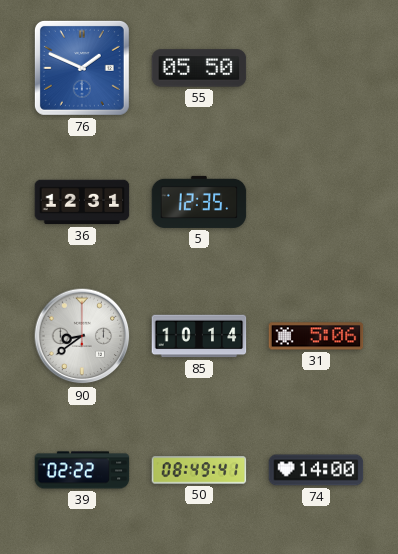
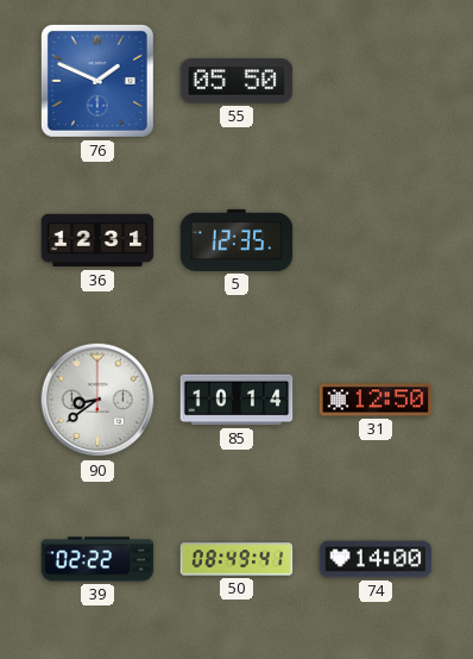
31: 5:06 -> 12:50 (376, 400)
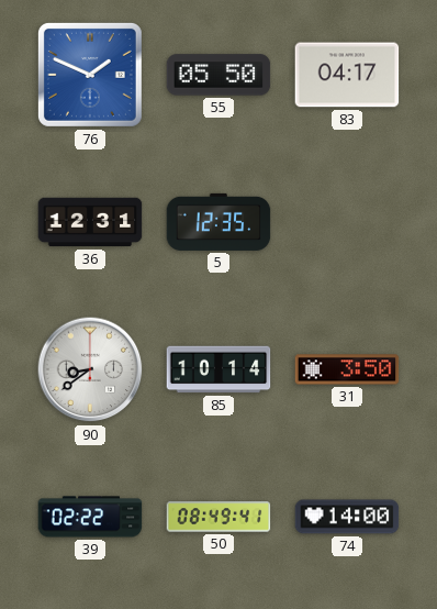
83: none -> 04:17 (347, 75)
31: 12:50 -> 3:50 (347, 369)
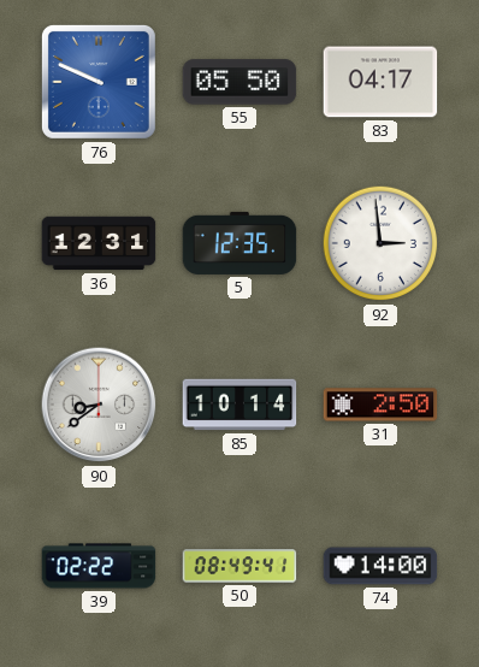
76: 1:49 -> 9:49 (99, 82)
92: none -> 2:59 (380, 243)
31: 3:50 -> 2:50 (380, 405)
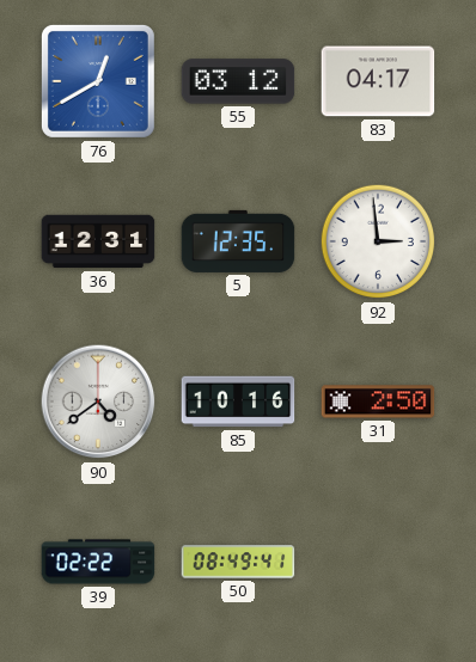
76: 9:49 -> 12:40 (98, 81)
55: 05:50 -> 03:12 (238, 81)
90: 8:39 -> 4:39 (98, 402)
85: 10:14 -> 10:16 (238, 402)
74: 14:00 -> none (380, 566)
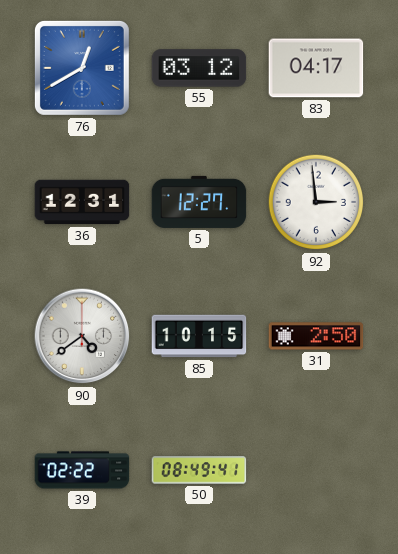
5: 12:35 -> 12:27 (199, 202)
85: 10:16 -> 10:15 (199, 336)
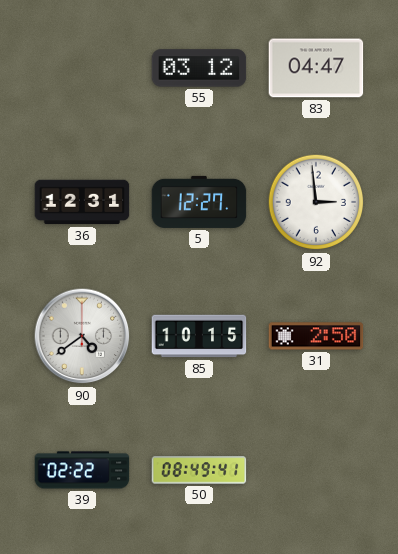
76: 12:40 -> none (82, 68)
83: 04:17 -> 04:47 (316, 68)
